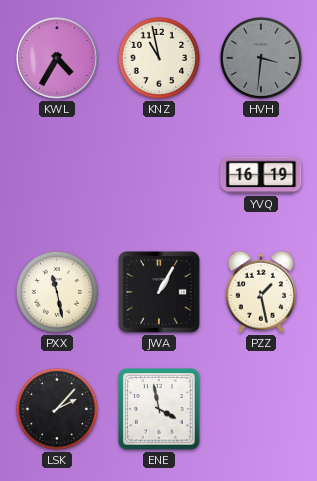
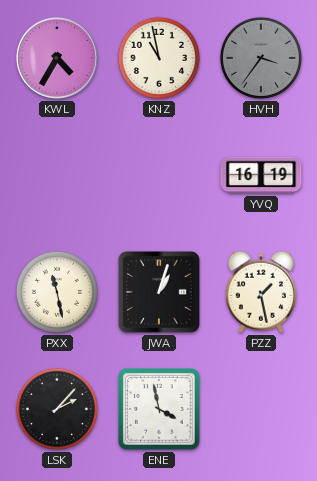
HVH: 3:31 -> 3:36 (261, 58)
JWA: 1:05 -> 1:03 (159, 292)
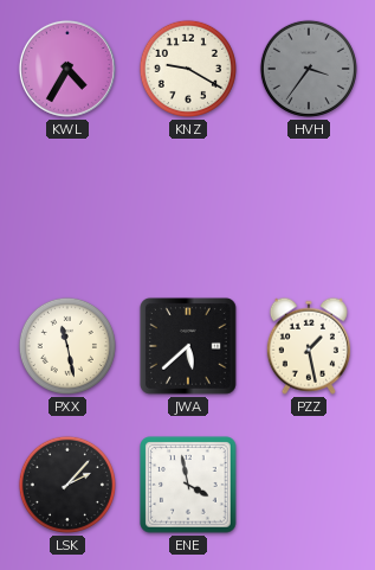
KNZ: 10:58 -> 9:20 (188, 69)
YVQ: 16:19 -> none (261, 175)
JWA: 1:03 -> 5:38 (188, 346)
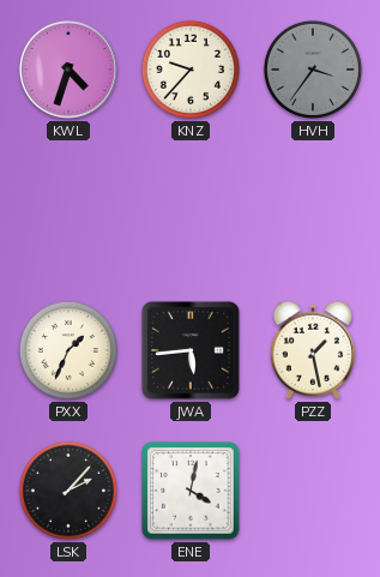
KWL: 4:35 -> 4:33 (68, 70)
KNZ: 9:20 -> 9:37 (191, 70)
PXX: 11:28 -> 1:34 (68, 350)
JWA: 5:38 -> 5:44 (191, 350)
ENE: 3:58 -> 4:02 (191, 491)
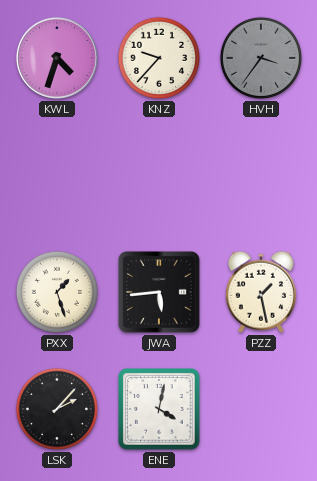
PXX: 1:34 -> 1:27 (57, 292)
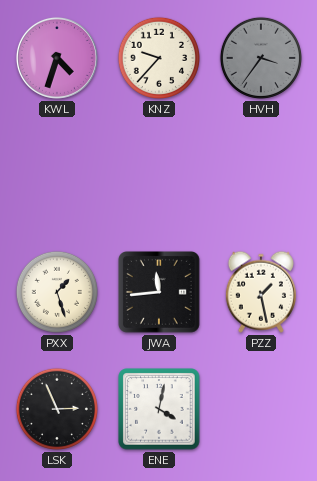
JWA: 5:44 -> 11:44 (159, 292)
LSK: 2:07 -> 2:56 (57, 409)
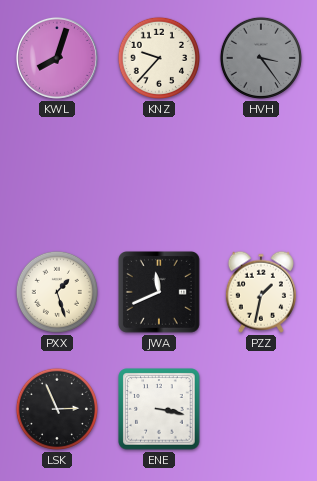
KWL: 4:33 -> 8:03 (57, 58)
HVH: 3:36 -> 3:24 (261, 58)
JWA: 11:44 -> 11:41 (159, 292)
PZZ: 1:28 -> 1:32 (261, 292)
ENE: 4:02 -> 3:17 (159, 409)
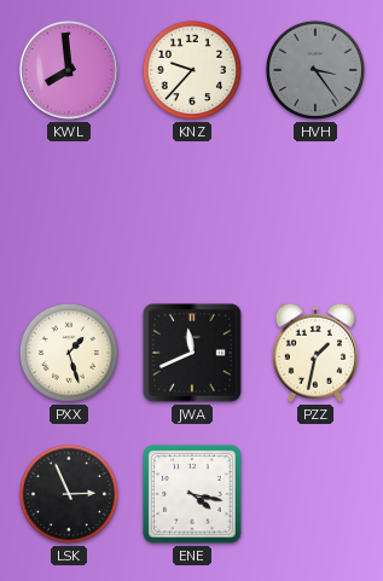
KWL: 8:03 -> 7:59 (69, 70)
ENE: 3:17 -> 4:17 (192, 494)
